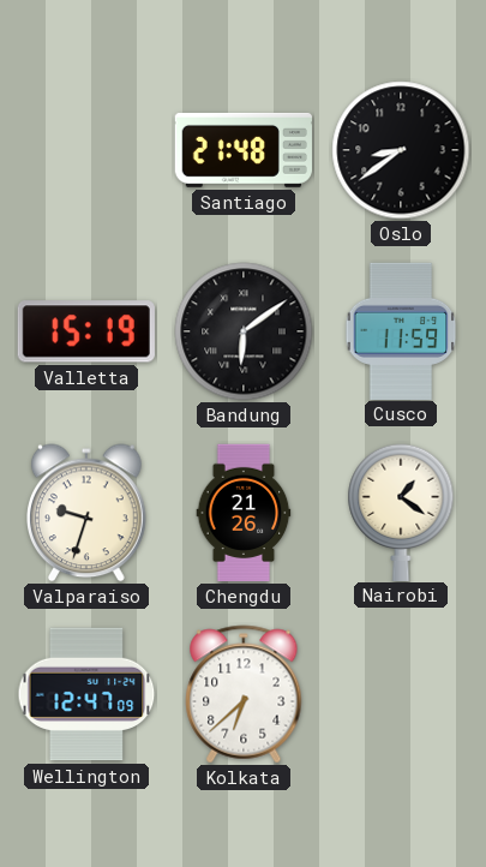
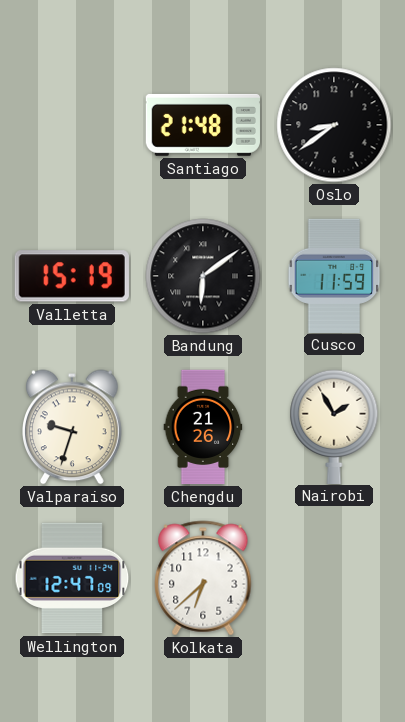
Nairobi: 1:21 -> 1:55 (334, 426)
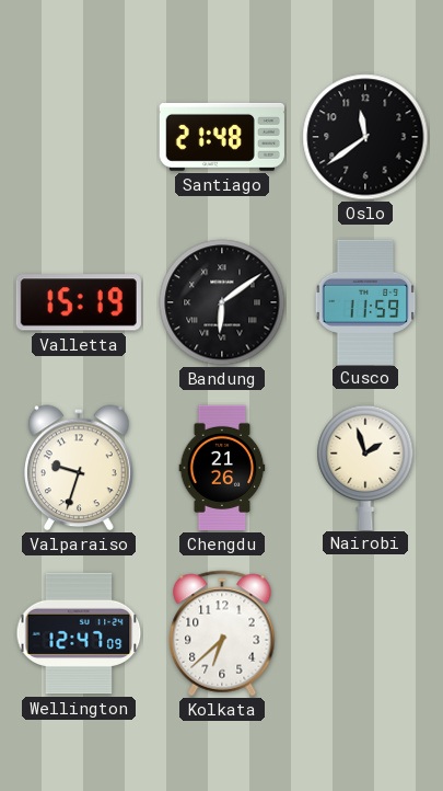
Oslo: 8:39 -> 11:39 (365, 137)
Nairobi: 1:55 -> 1:57 (365, 467)
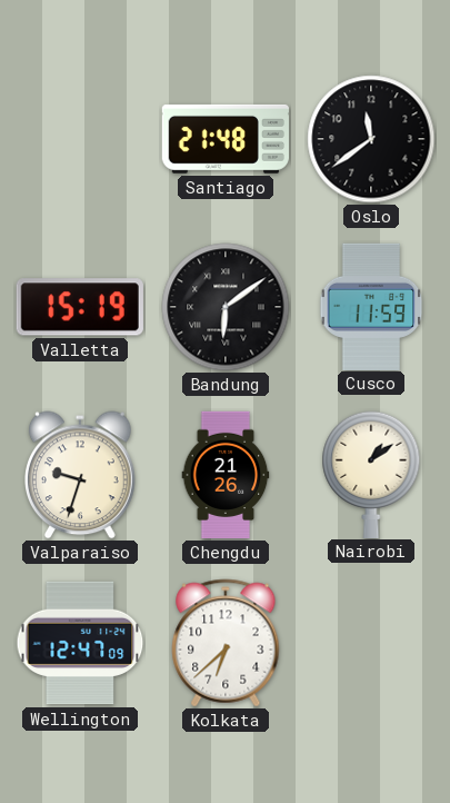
Nairobi: 1:57 -> 1:09 (371, 474)
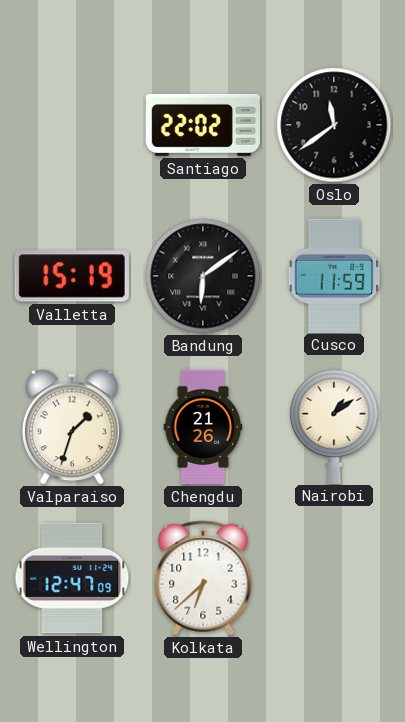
Santiago: 21:48 -> 22:02 (203, 125)
Valparaiso: 9:33 -> 1:33 (73, 427)
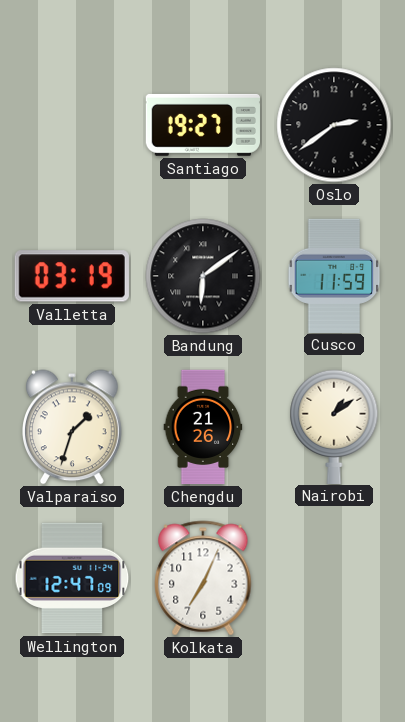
Santiago: 22:02 -> 19:27 (203, 125)
Oslo: 11:39 -> 2:39 (334, 125)
Valletta: 15:19 -> 03:19 (72, 276)
Kolkata: 6:38 -> 7:04 (203, 578)
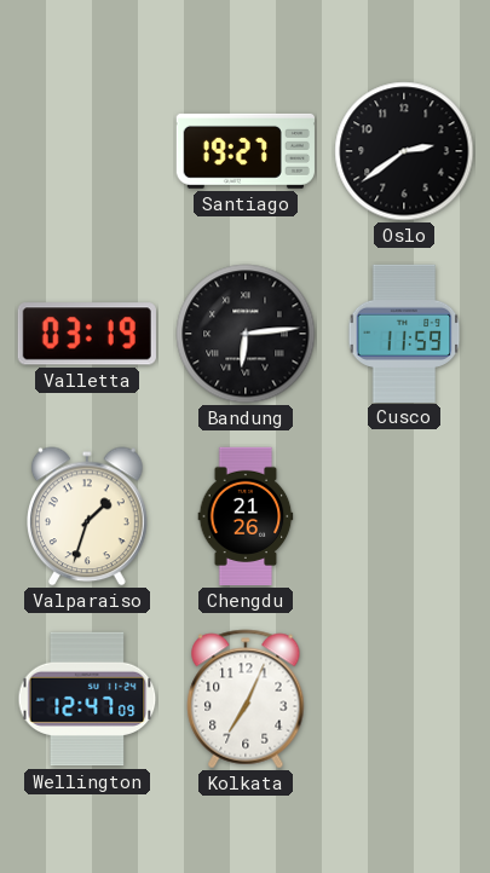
Bandung: 6:09 -> 6:14 (246, 334)
Nairobi: 1:09 -> none (334, 426)
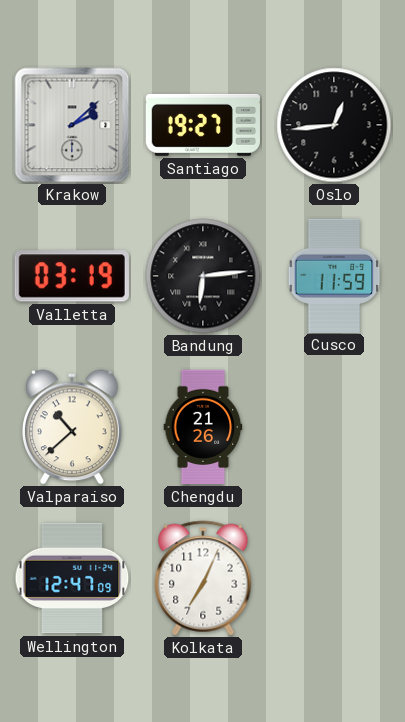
Krakow: none -> 2:08 (72, 125)
Oslo: 2:39 -> 12:44 (334, 125)
Valparaiso: 1:33 -> 10:38 (73, 427)
